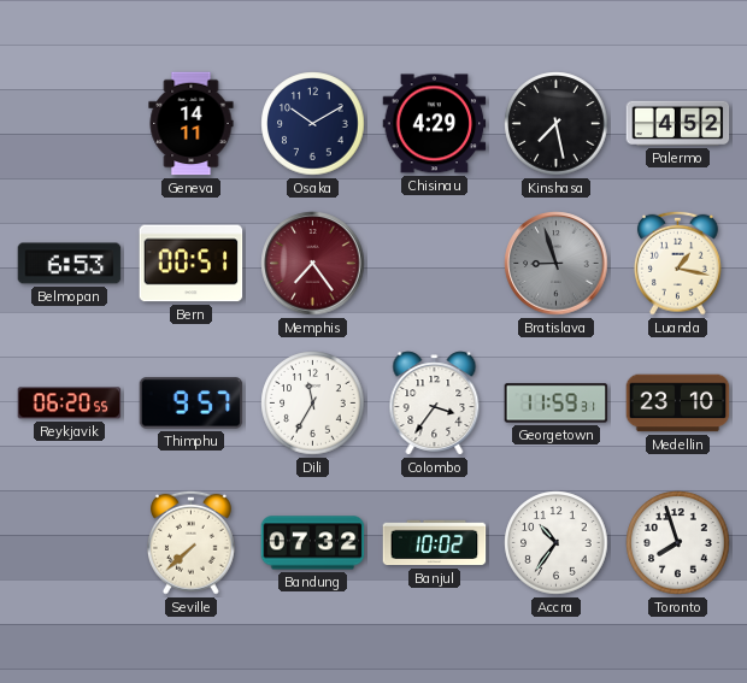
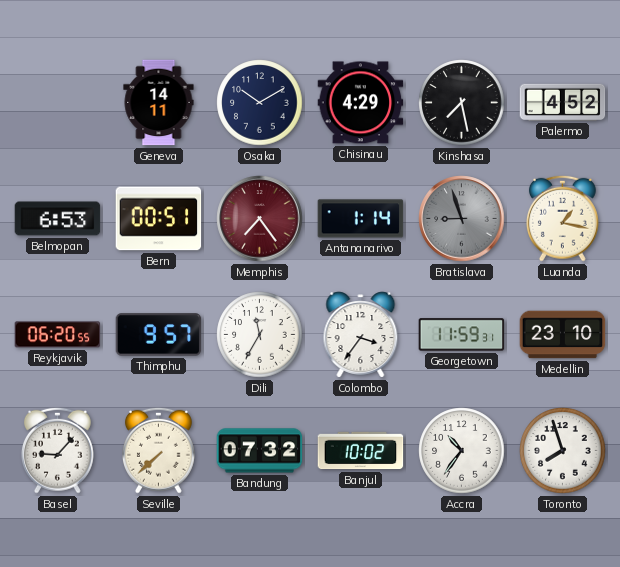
Antananarivo: none -> 1:14 (361, 219)
Basel: none -> 9:07 (57, 450)
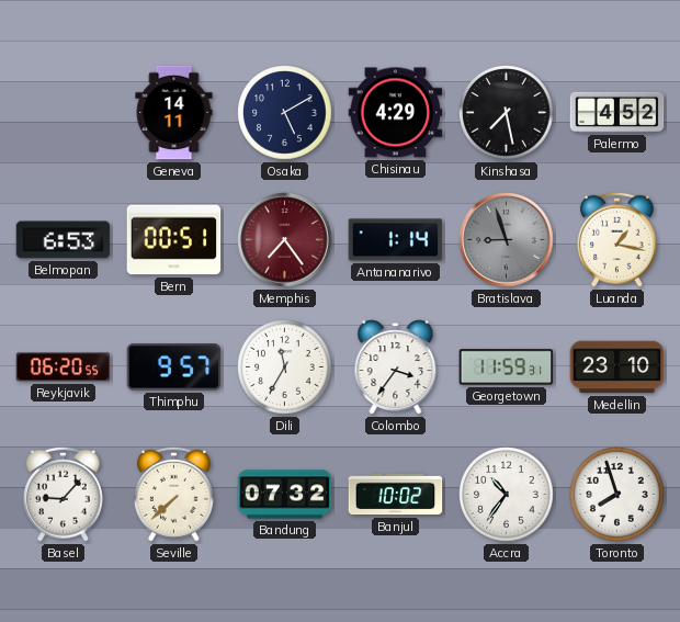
Osaka: 10:10 -> 5:10 (285, 113)
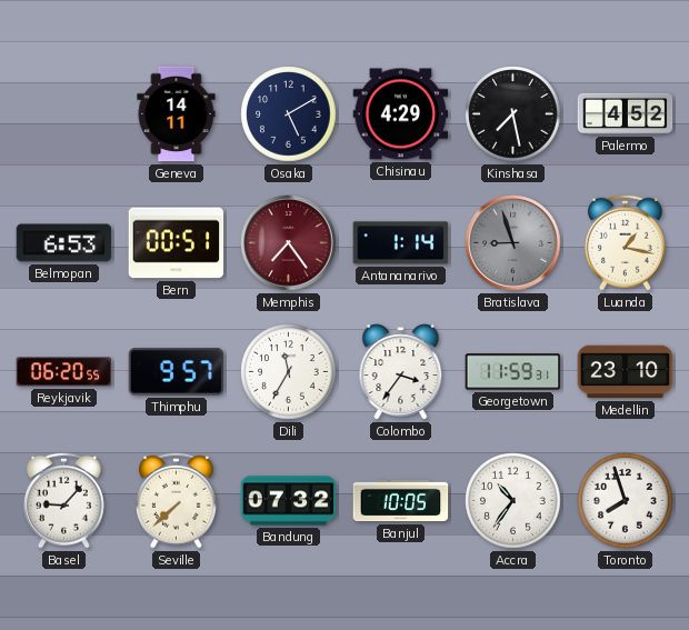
Banjul: 10:02 -> 10:05 (401, 501)
